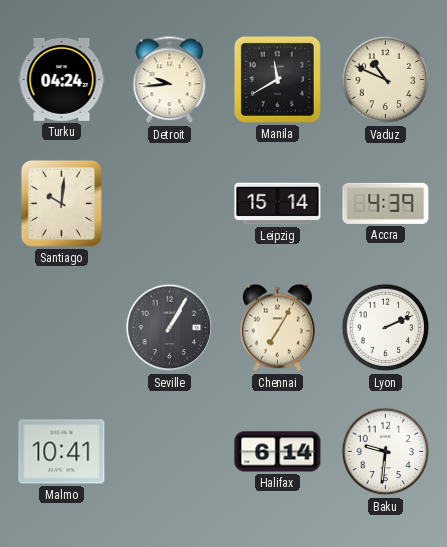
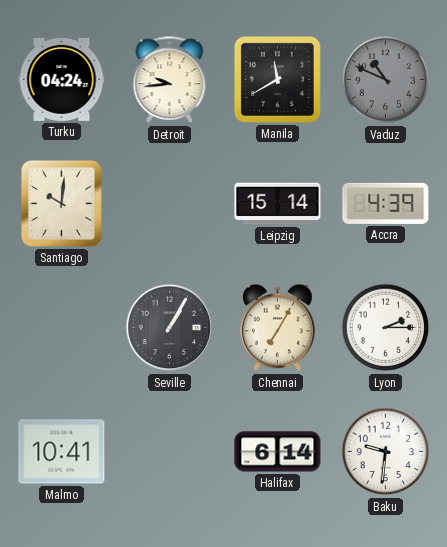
Vaduz dial: cream -> grey (386, 80)
Lyon: 2:11 -> 2:15 (386, 328)
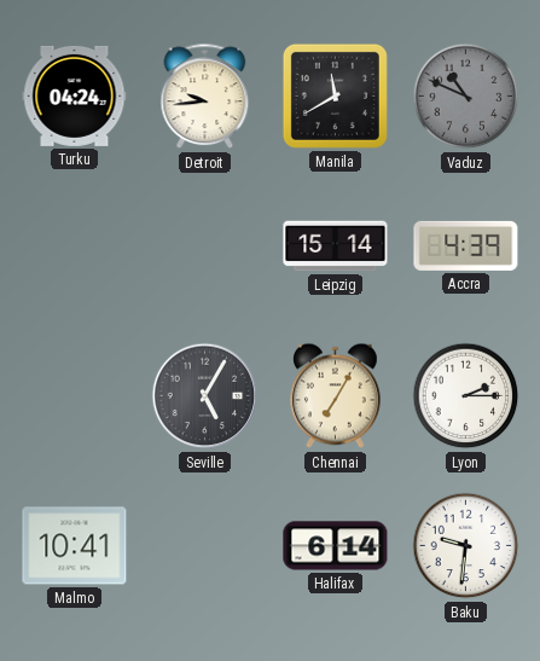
Santiago: 10:01 -> none (61, 203)
Seville: 1:05 -> 5:05 (205, 396)
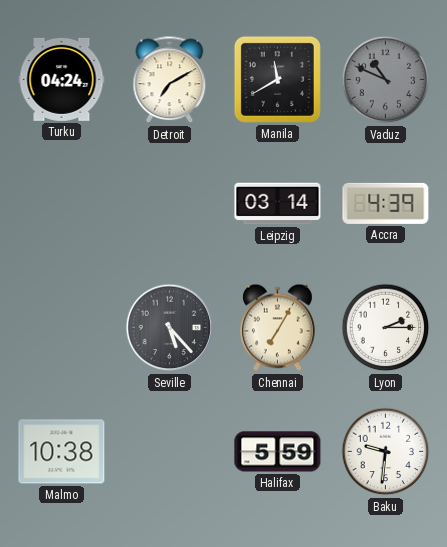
Detroit: 9:44 -> 7:10 (170, 80)
Leipzig: 15:14 -> 03:14 (278, 204)
Seville: 5:05 -> 5:23 (170, 328)
Malmo: 10:41 -> 10:38 (62, 452)
Halifax: 6:14 -> 5:59 (278, 452)
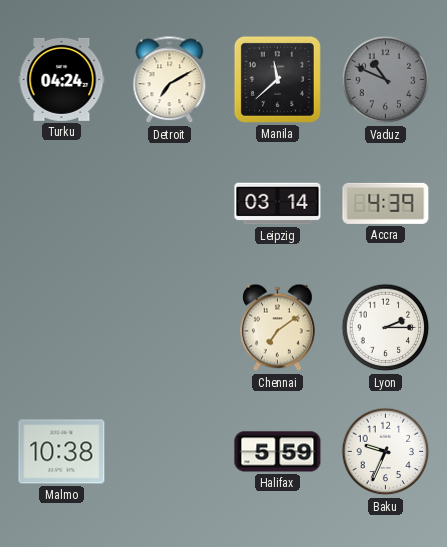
Manila: 11:40 -> 11:38 (277, 79)
Seville: 5:23 -> none (170, 328)
Chennai: 7:05 -> 7:09 (278, 328)
Baku: 9:31 -> 9:34 (386, 452)
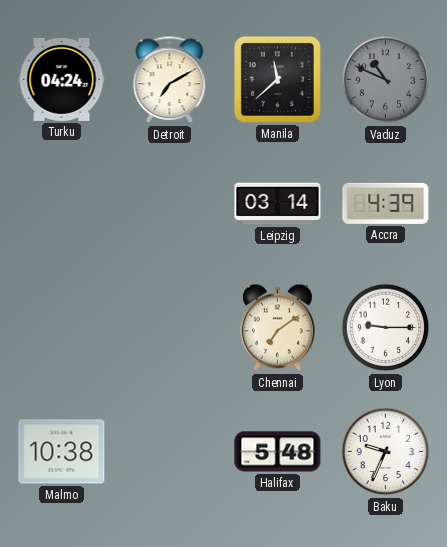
Lyon: 2:15 -> 9:15 (386, 328)
Halifax: 5:59 -> 5:48 (278, 452)
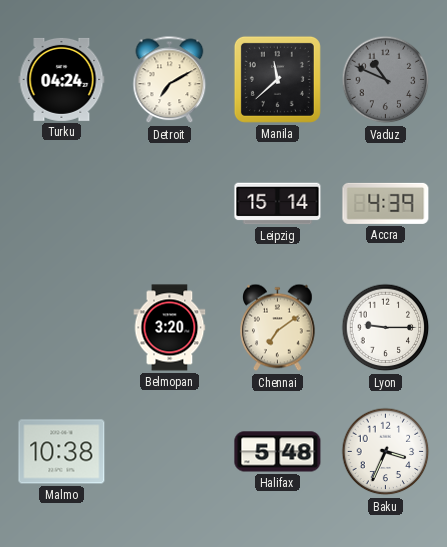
Leipzig: 03:14 -> 15:14 (278, 204)
Belmopan: none -> 3:20 (170, 328)
Baku: 9:34 -> 3:34 (386, 452)
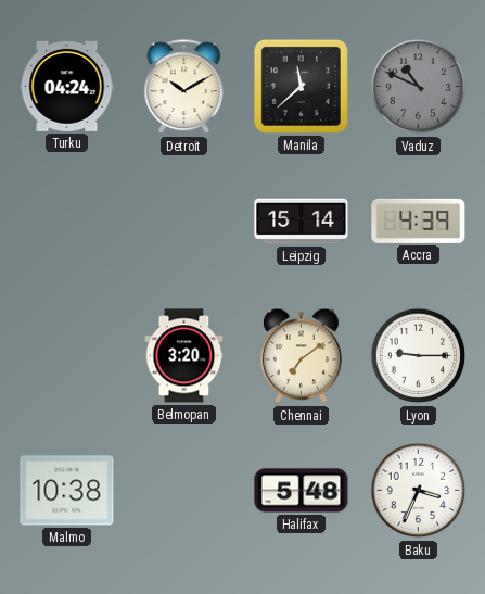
Detroit: 7:10 -> 10:10 (184, 87)
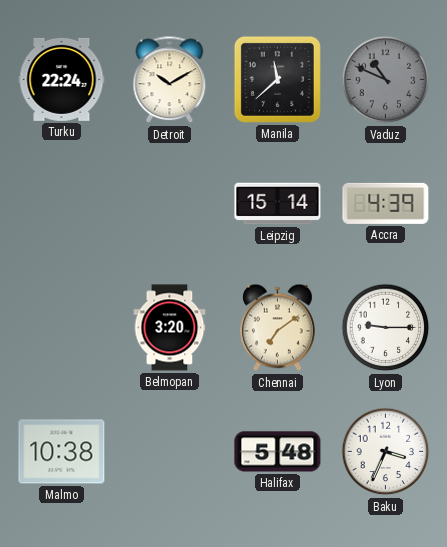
Turku: 04:24 -> 22:24 (62, 79)
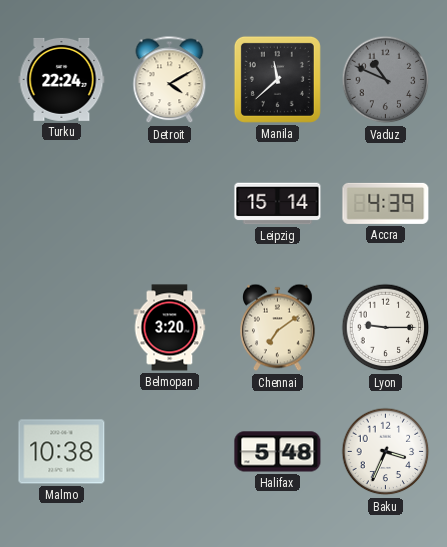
Detroit: 10:10 -> 4:10 (170, 80)
